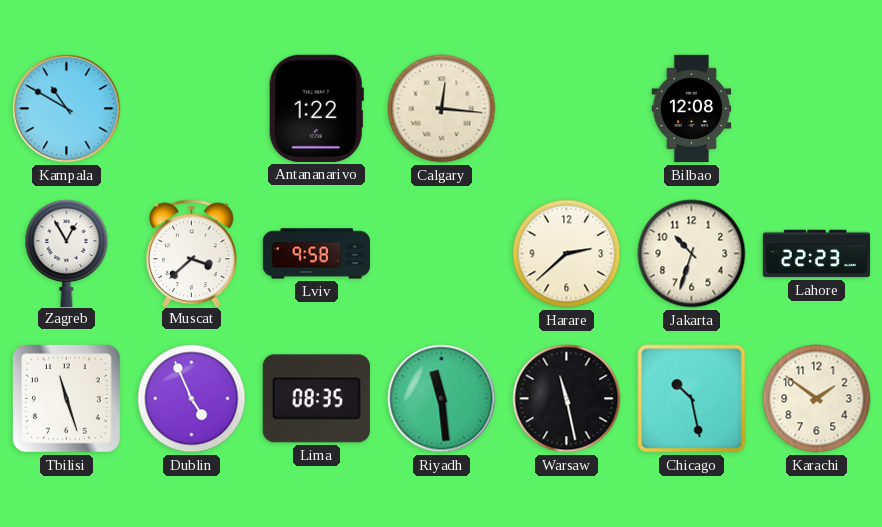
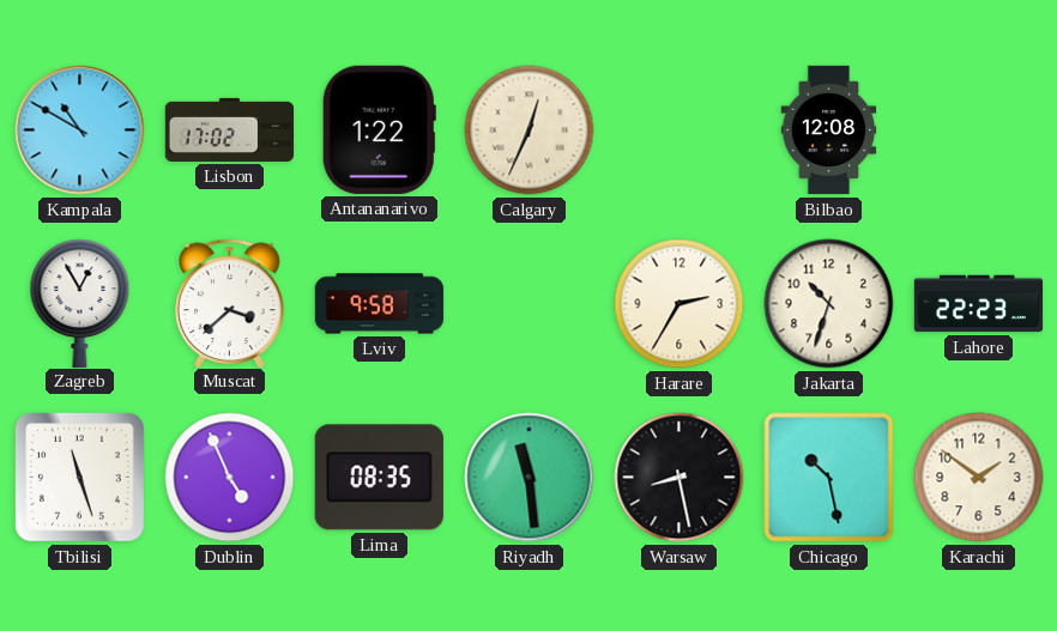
Lisbon: none -> 17:02 (230, 129)
Calgary: 12:16 -> 12:34 (530, 131)
Harare: 2:38 -> 2:35 (679, 304)
Warsaw: 11:28 -> 8:28 (679, 478)
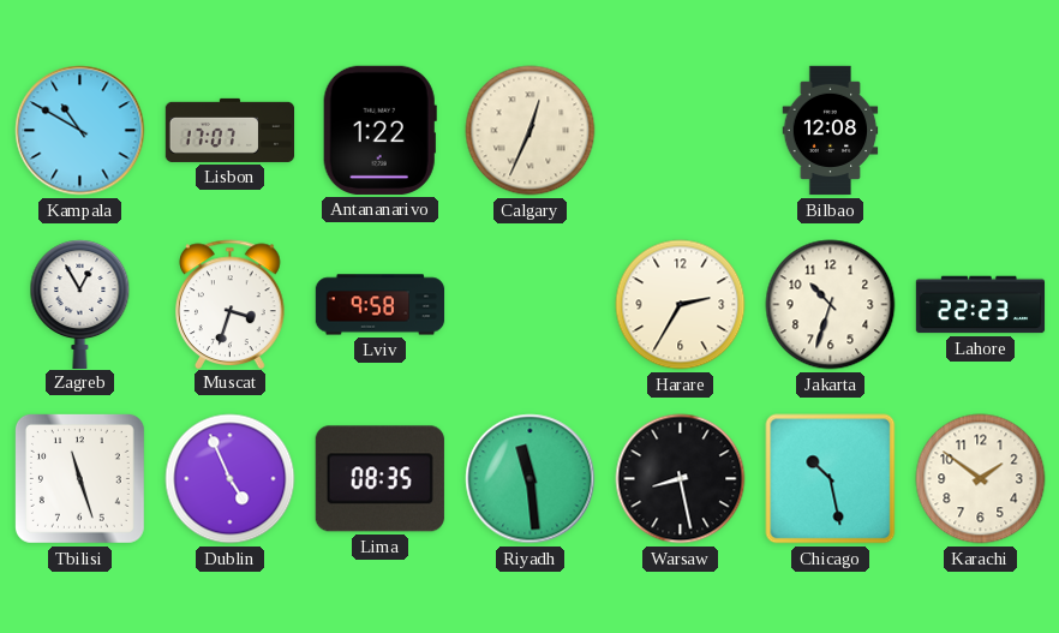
Lisbon: 17:02 -> 17:07 (231, 130)
Muscat: 3:38 -> 3:33 (231, 304)
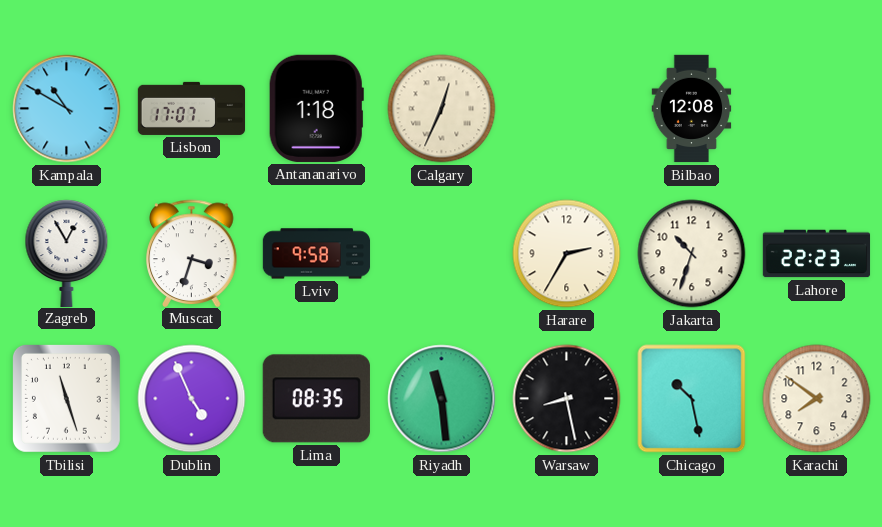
Antananarivo: 1:22 -> 1:18 (316, 108)
Karachi: 1:51 -> 7:51 (817, 399)
